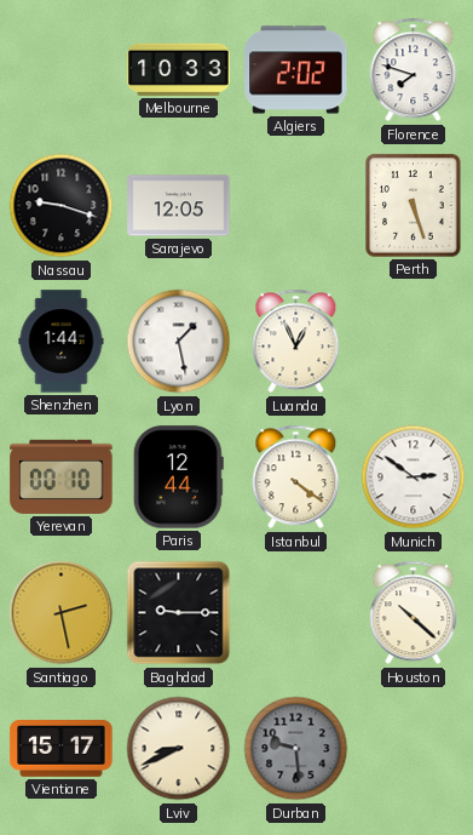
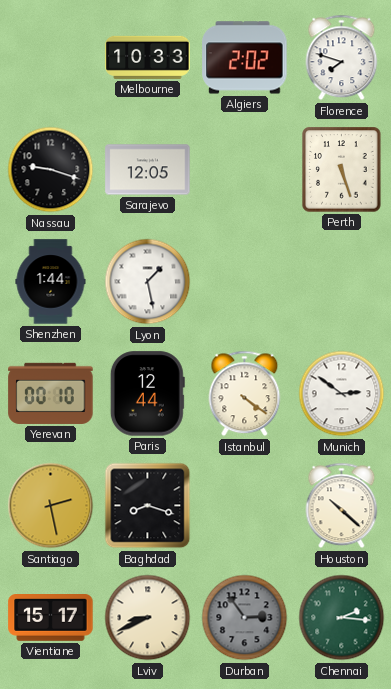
Luanda: 12:56 -> none (296, 342)
Baghdad: 9:15 -> 8:18 (148, 506)
Durban: 9:29 -> 2:54 (245, 618)
Chennai: none -> 2:16 (342, 618)
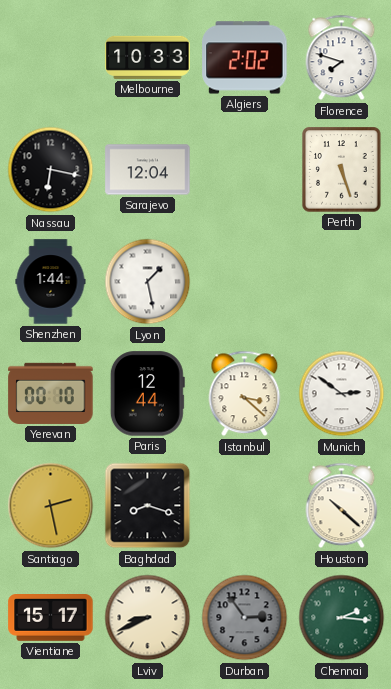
Nassau: 9:18 -> 6:17 (51, 170)
Sarajevo: 12:05 -> 12:04 (148, 170)
Istanbul: 4:21 -> 3:22 (245, 394)
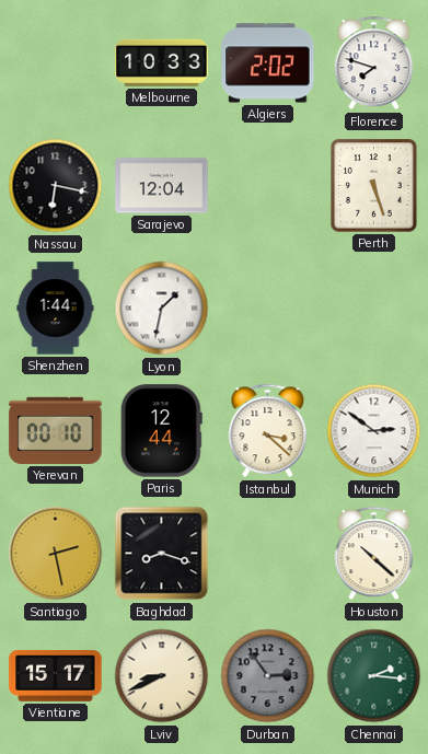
Lyon: 1:28 -> 1:32 (162, 309)
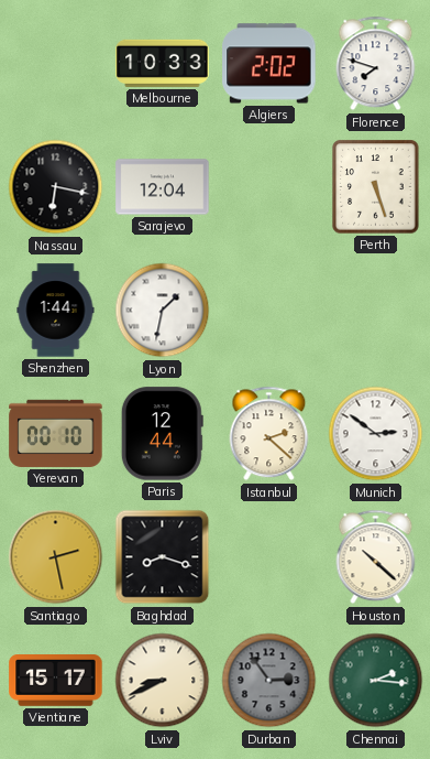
Istanbul: 3:22 -> 2:22 (269, 434)
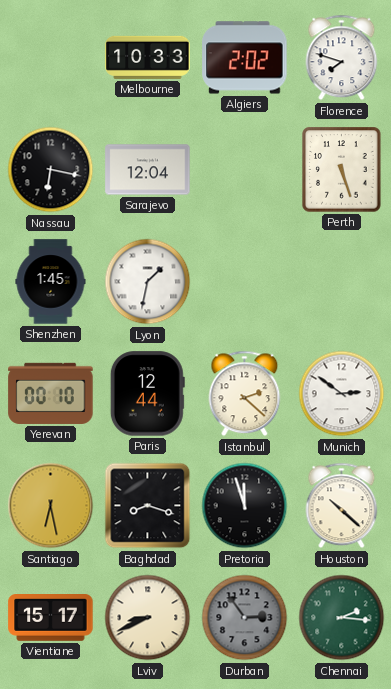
Shenzhen: 1:44 -> 1:45 (51, 282)
Santiago: 2:28 -> 6:28 (51, 506)
Pretoria: none -> 11:57 (245, 506)
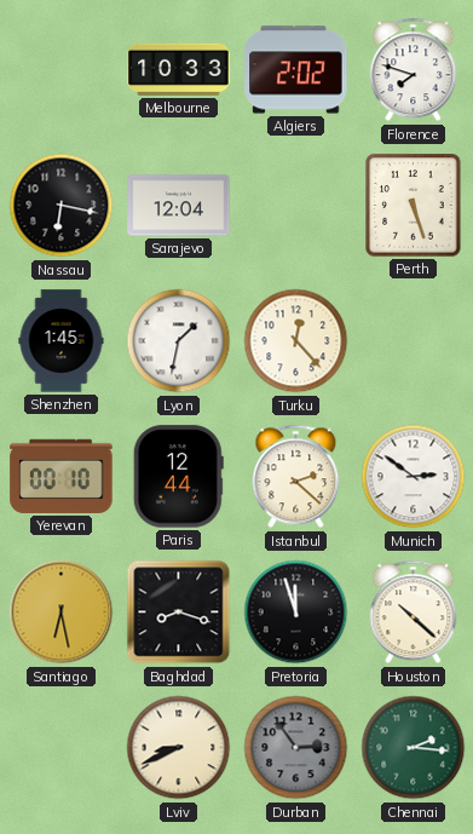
Turku: none -> 12:23 (296, 341)
Vientiane: 15:17 -> none (51, 618)
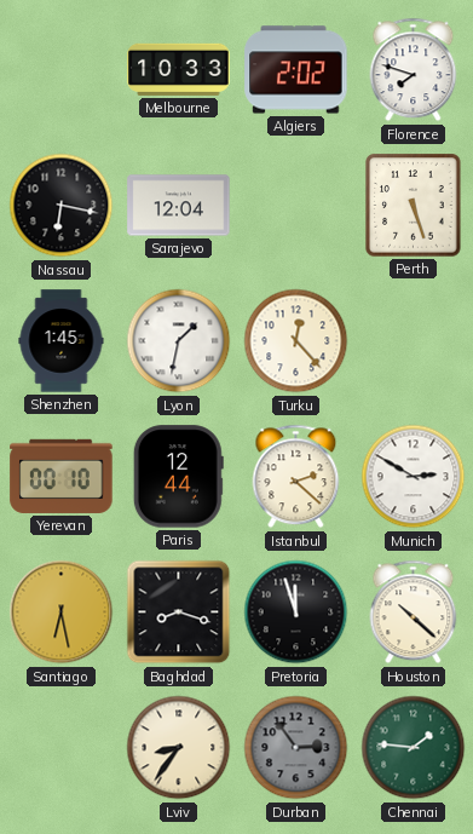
Munich: 2:51 -> 2:50 (414, 477)
Lviv: 8:41 -> 8:36 (179, 748)
Chennai: 2:16 -> 1:46 (414, 748)
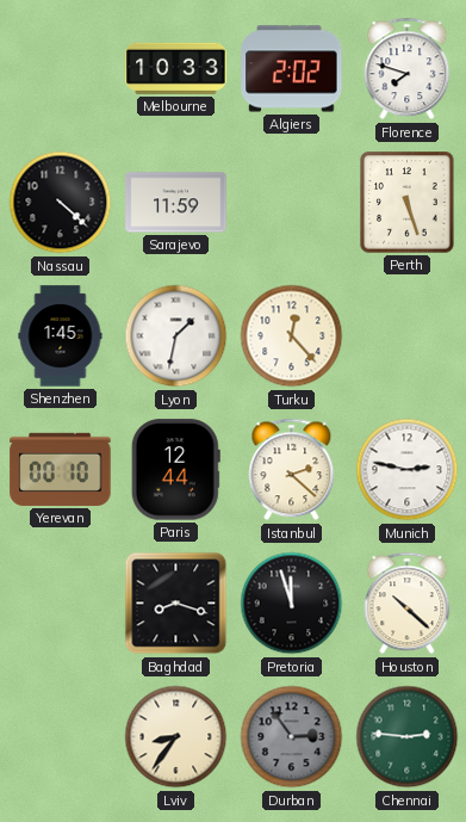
Nassau: 6:17 -> 4:22 (61, 203)
Sarajevo: 12:04 -> 11:59 (176, 203)
Munich: 2:50 -> 2:47 (408, 470)
Santiago: 6:28 -> none (62, 612)
Chennai: 1:46 -> 2:46 (408, 737)
